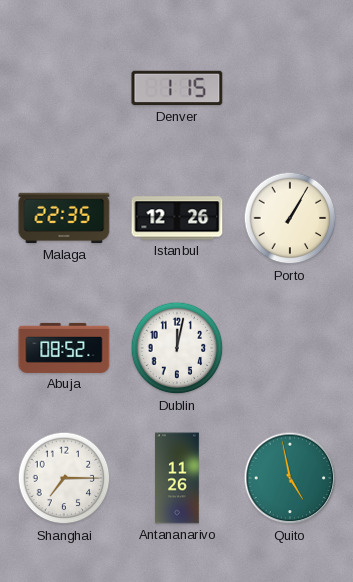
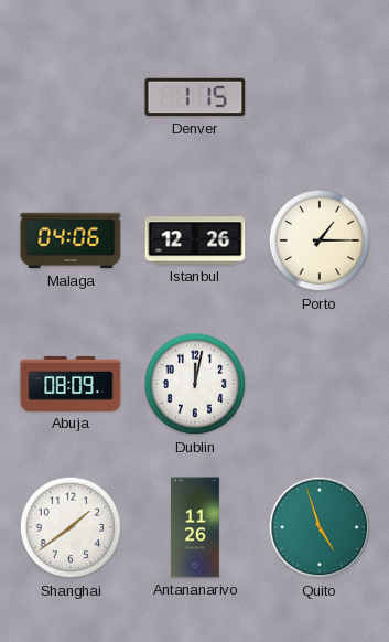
Malaga: 22:35 -> 04:06 (71, 240)
Porto: 1:05 -> 1:15 (320, 240)
Abuja: 08:52 -> 08:09 (71, 384)
Shanghai: 7:15 -> 1:39 (71, 527)
Quito: 4:58 -> 4:57 (320, 527)
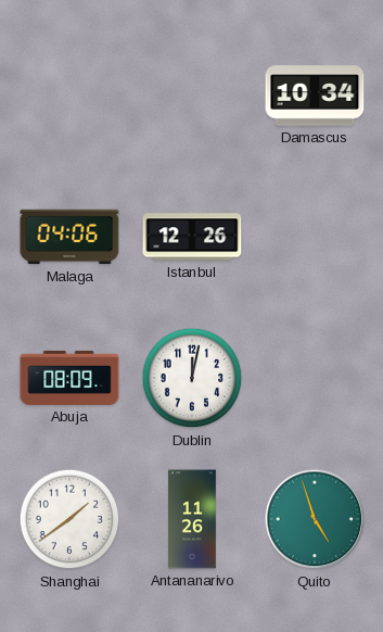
Denver: 1:15 -> none (195, 97)
Damascus: none -> 10:34 (315, 96)
Porto: 1:15 -> none (320, 240)
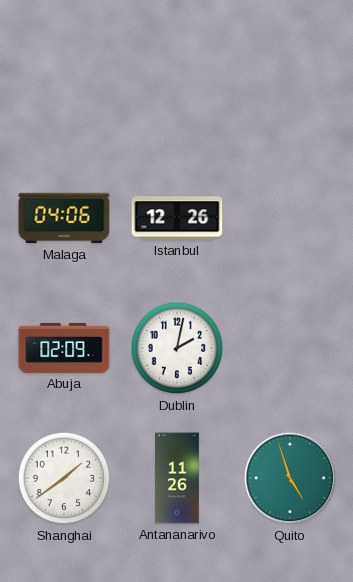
Damascus: 10:34 -> none (315, 96)
Abuja: 08:09 -> 02:09 (64, 348)
Dublin: 12:02 -> 2:02 (177, 348)
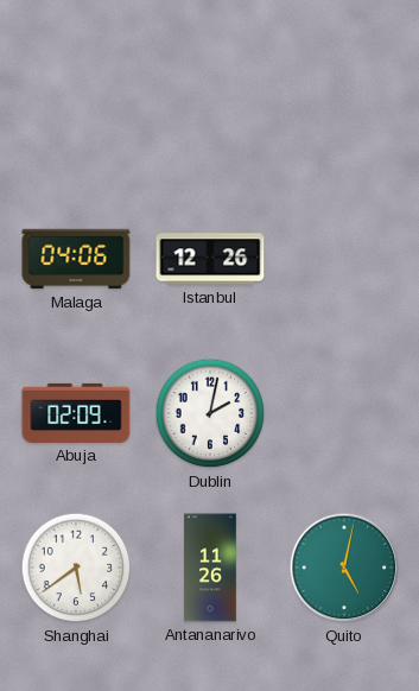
Shanghai: 1:39 -> 5:39 (76, 568)
Quito: 4:57 -> 5:02 (344, 568)
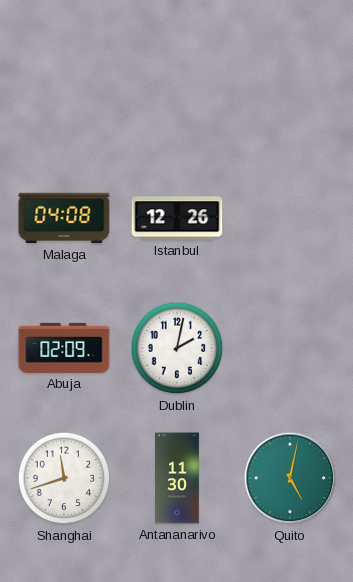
Malaga: 04:06 -> 04:08 (64, 218)
Shanghai: 5:39 -> 11:42 (64, 478)
Antananarivo: 11:26 -> 11:30 (177, 478)
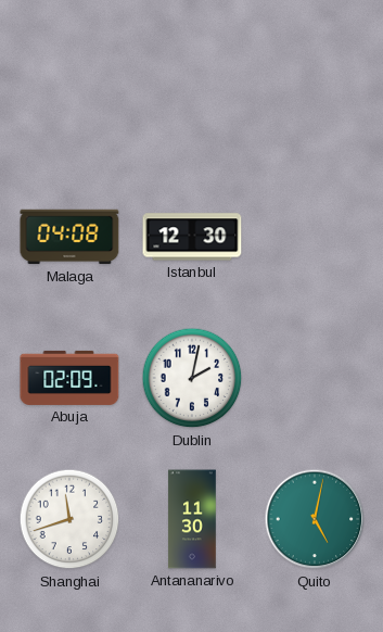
Istanbul: 12:26 -> 12:30 (192, 237)
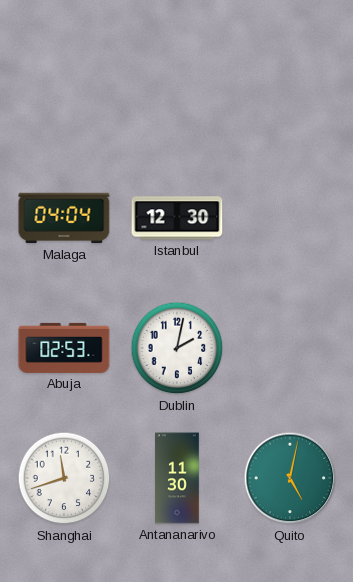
Malaga: 04:08 -> 04:04 (64, 218)
Abuja: 02:09 -> 02:53 (64, 348)
